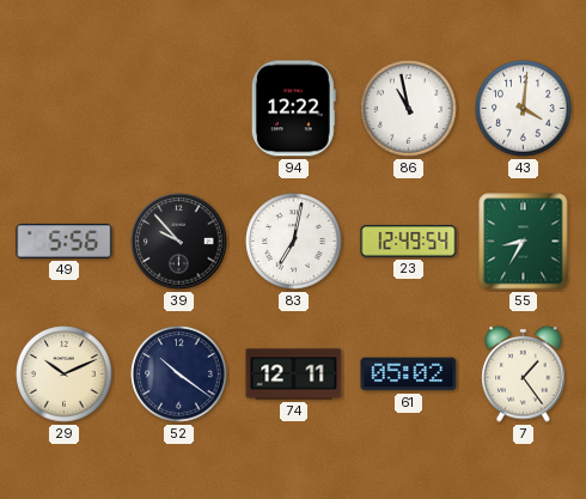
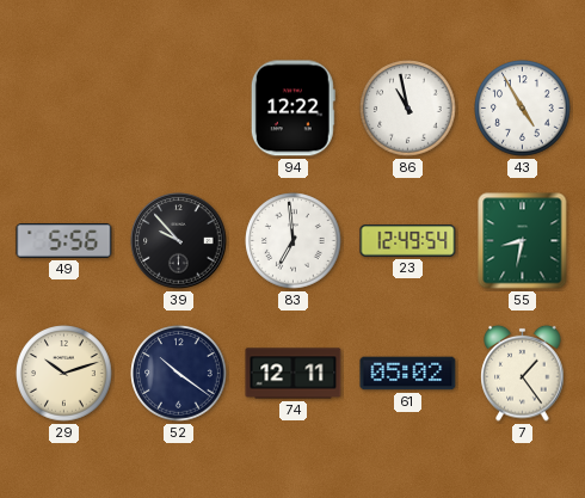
43: 4:01 -> 4:55 (523, 109)
83: 7:02 -> 6:59 (294, 241)
55: 8:35 -> 8:32 (523, 241)
29: 10:11 -> 10:12 (64, 374)
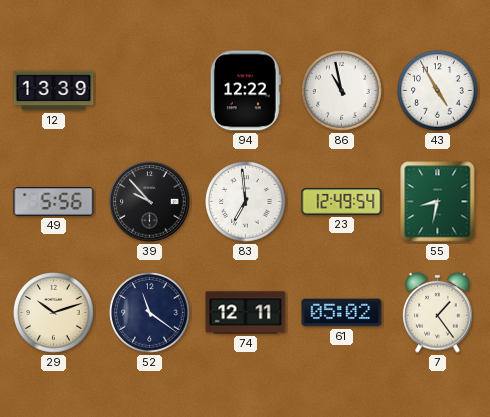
12: none -> 13:39 (54, 91)
52: 10:21 -> 11:21 (150, 313)
